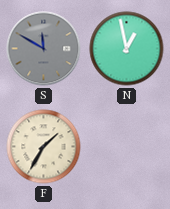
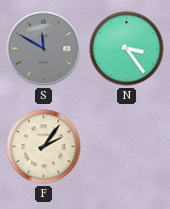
N: 12:58 -> 3:24 (127, 49)
F: 1:35 -> 2:06 (44, 147)
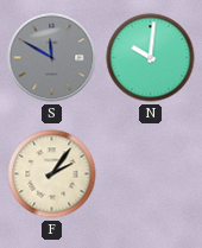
N: 3:24 -> 10:01 (151, 58)
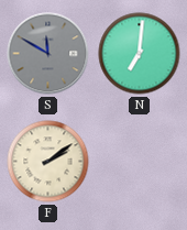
N: 10:01 -> 7:01 (140, 54)
F: 2:06 -> 2:09 (48, 162)
